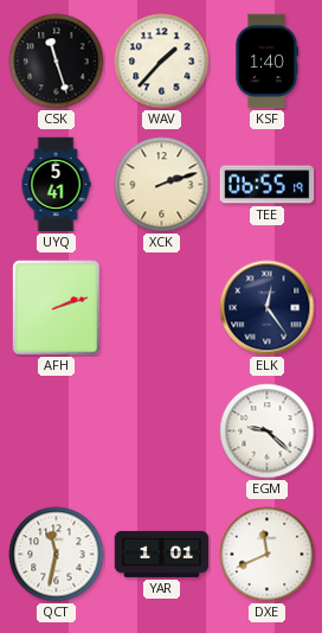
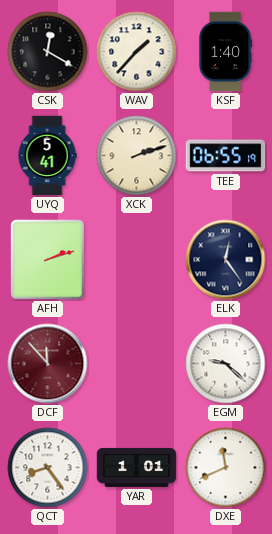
CSK: 11:27 -> 12:20 (48, 52)
DCF: none -> 11:53 (48, 364)
QCT: 11:32 -> 8:24 (48, 468)
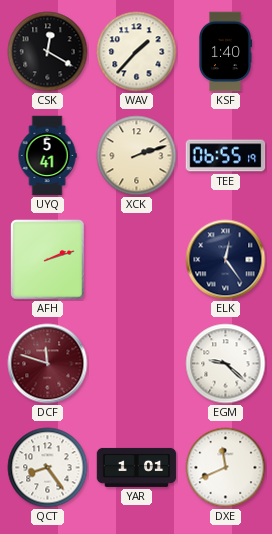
DCF: 11:53 -> 11:48 (48, 364)
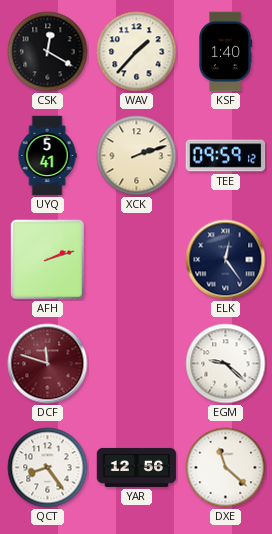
TEE: 06:55 -> 09:59 (226, 156)
YAR: 1:01 -> 12:56 (137, 467)
DXE: 11:41 -> 11:22 (226, 468)
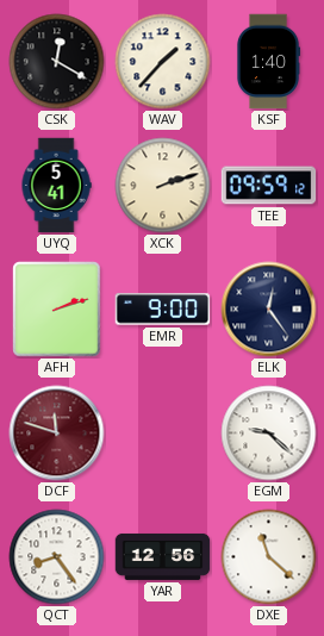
EMR: none -> 9:00 (163, 310)
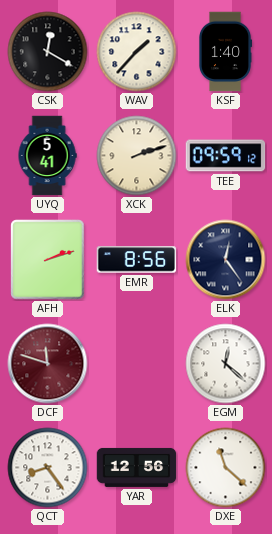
EMR: 9:00 -> 8:56 (137, 260)
EGM: 9:22 -> 12:22 (226, 364)
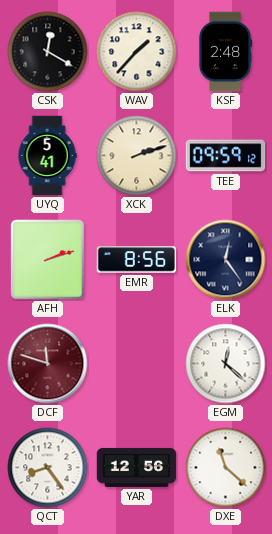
KSF: 1:40 -> 2:48 (225, 52)
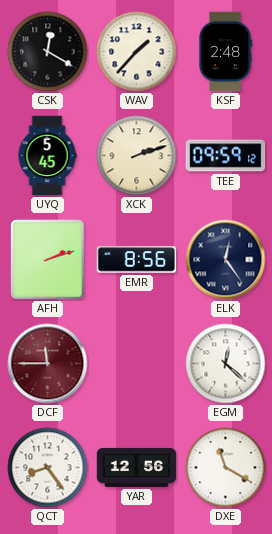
UYQ: 5:41 -> 5:45 (47, 156)
DCF: 11:48 -> 11:45 (48, 364)
DXE: 11:22 -> 11:20 (226, 468)
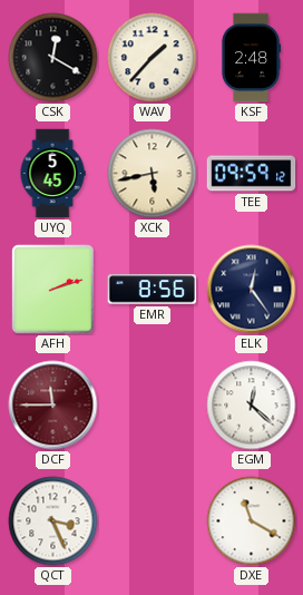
XCK: 2:12 -> 5:43 (153, 174)
QCT: 8:24 -> 3:26 (53, 521)
YAR: 12:56 -> none (137, 467)
